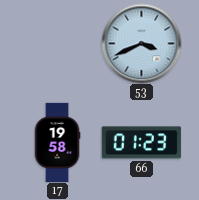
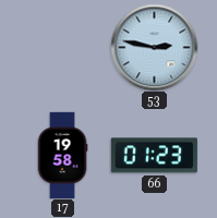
53: 3:41 -> 2:47 (154, 47)
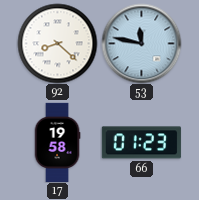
92: none -> 8:22 (57, 43)
53: 2:47 -> 11:47 (141, 43)
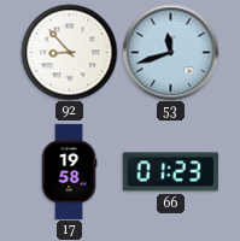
92: 8:22 -> 8:53 (69, 52)
53: 11:47 -> 11:42 (170, 52)
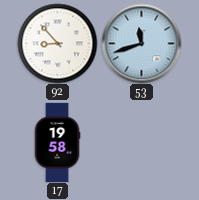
66: 01:23 -> none (170, 172)
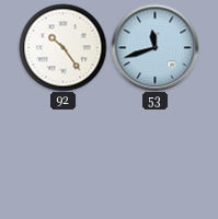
92: 8:53 -> 10:24 (62, 47)
17: 19:58 -> none (57, 142)
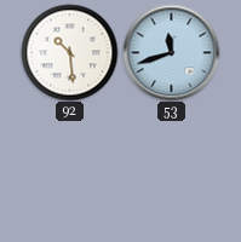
92: 10:24 -> 10:29 (69, 52)
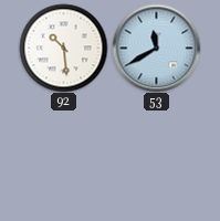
53: 11:42 -> 11:40 (156, 48)
